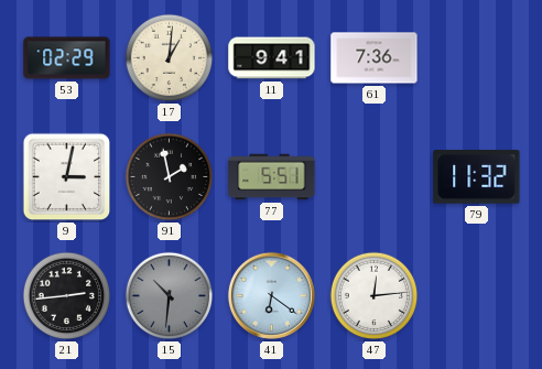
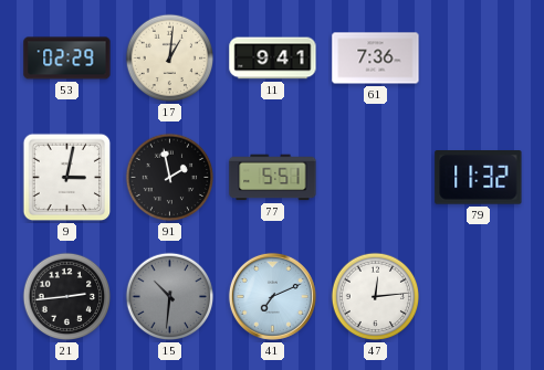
41: 6:21 -> 7:11 (272, 296)
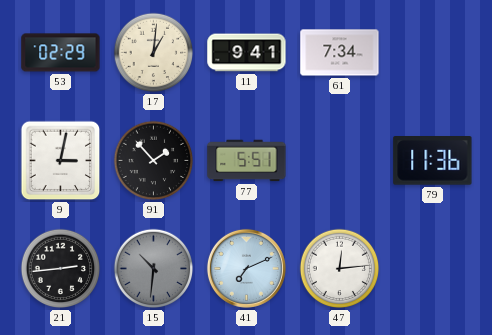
61: 7:36 -> 7:34 (340, 53)
91: 1:58 -> 1:53 (154, 161)
79: 11:32 -> 11:36 (433, 161)
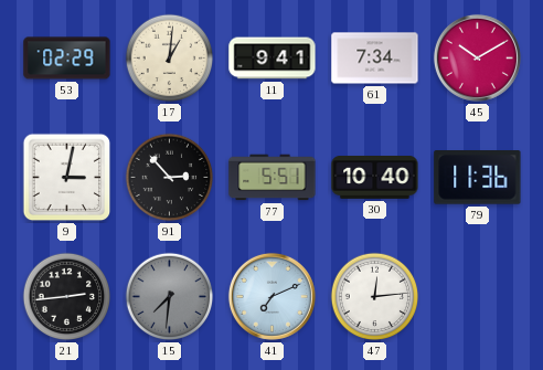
45: none -> 10:10 (477, 57)
91: 1:53 -> 2:53 (170, 178)
30: none -> 10:40 (375, 178)
15: 10:31 -> 7:31 (170, 297)
